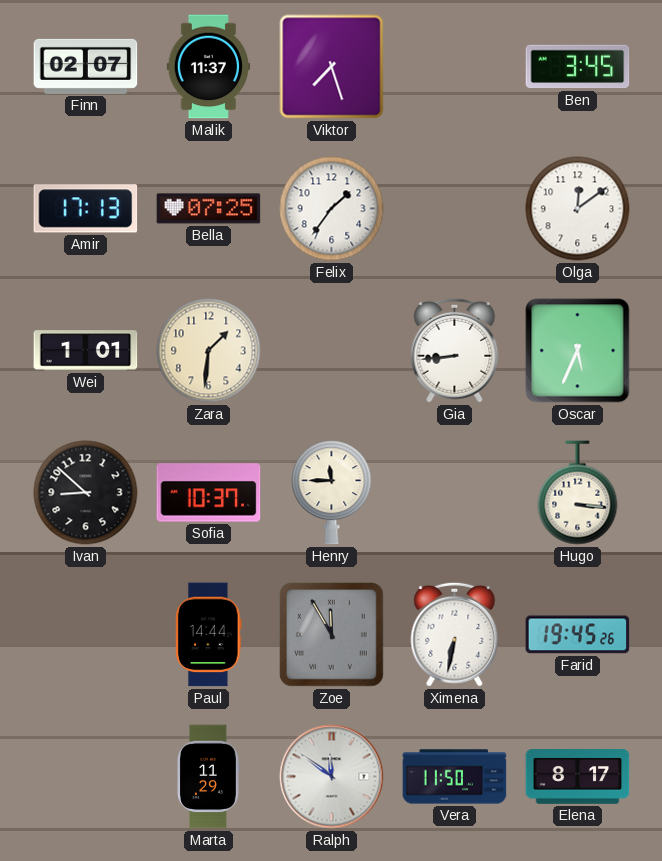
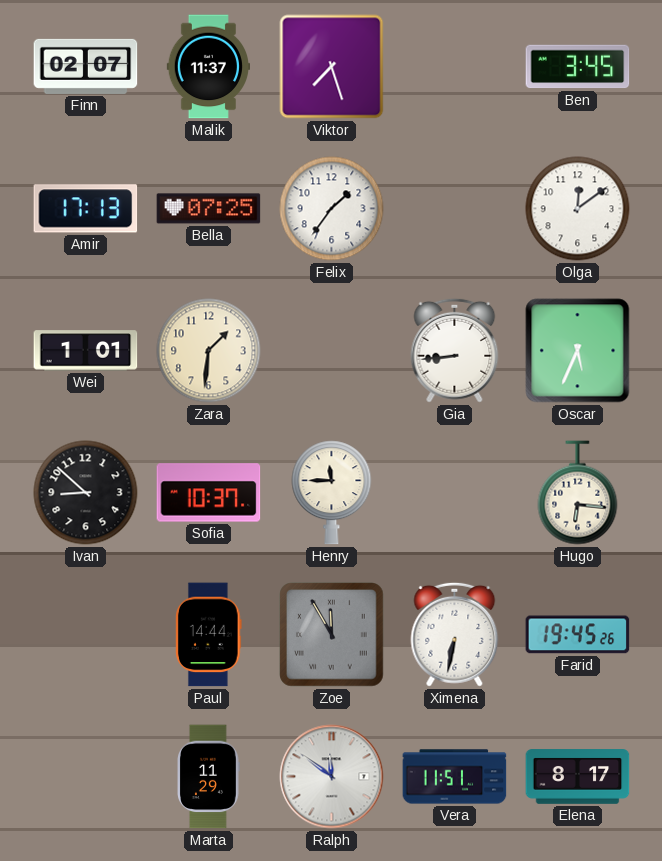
Hugo: 3:16 -> 6:16 (578, 493)
Vera: 11:50 -> 11:51 (455, 777)
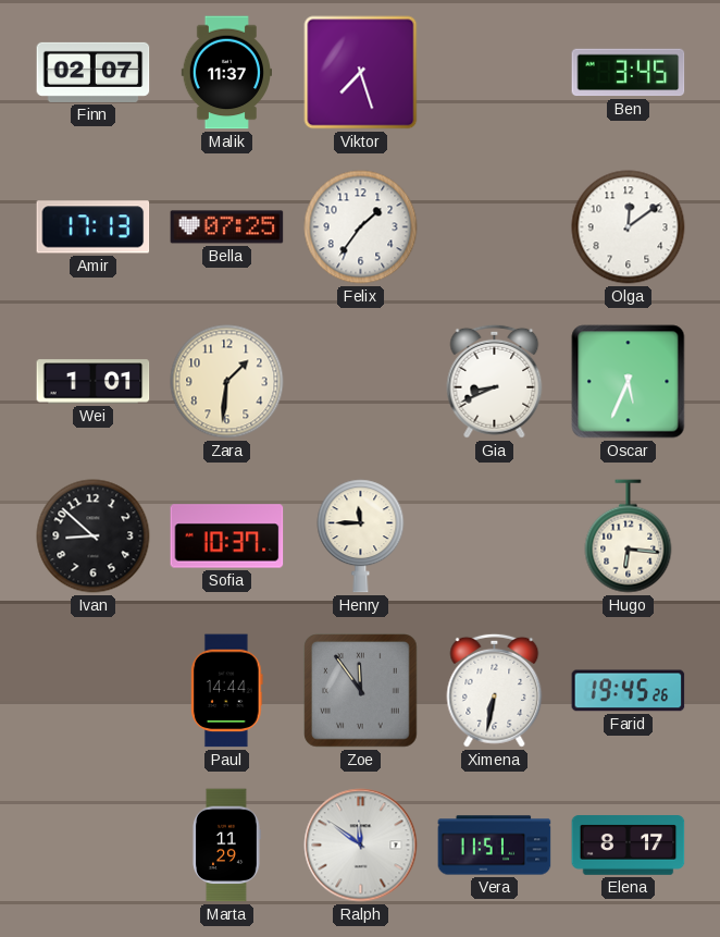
Gia: 8:44 -> 8:41 (495, 381)
Zoe: 11:55 -> 11:54 (361, 691)
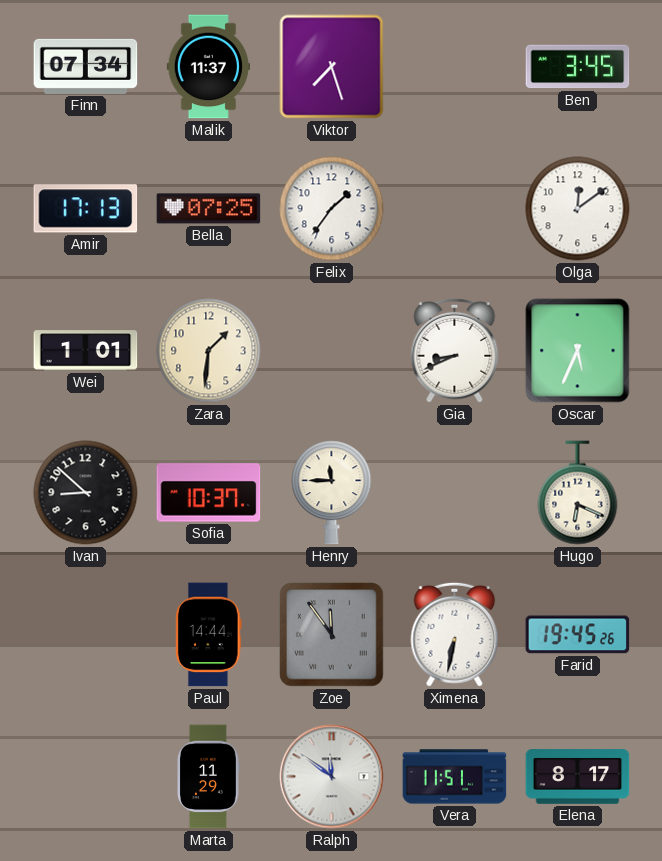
Finn: 02:07 -> 07:34 (86, 66)
Hugo: 6:16 -> 6:19 (578, 493)
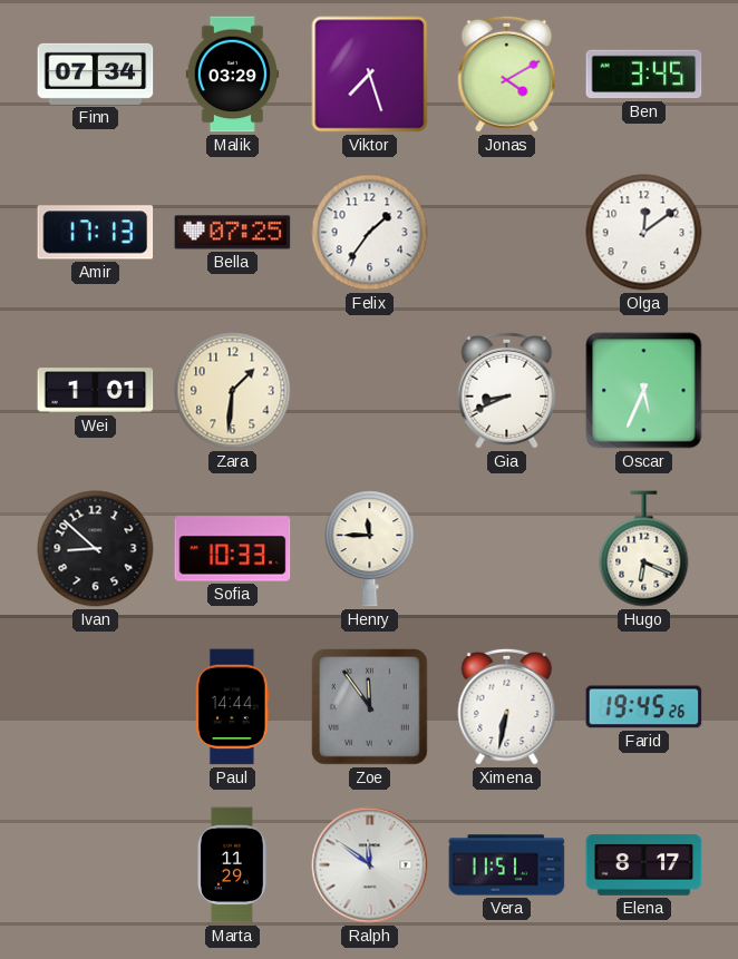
Malik: 11:37 -> 03:29 (232, 75)
Jonas: none -> 4:10 (507, 74)
Sofia: 10:37 -> 10:33 (233, 549)
